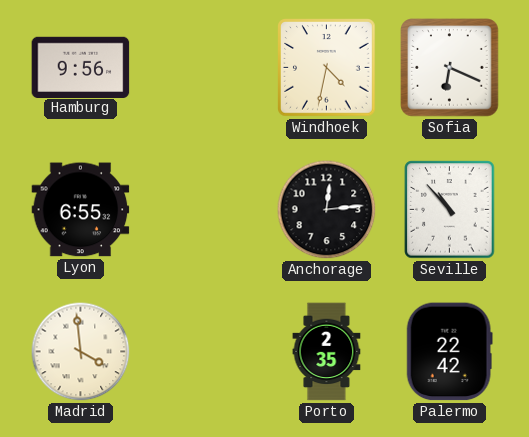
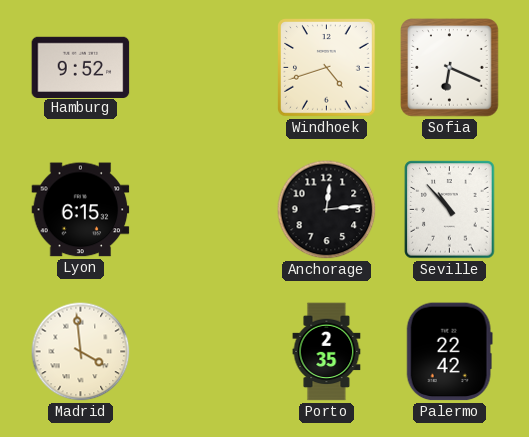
Hamburg: 9:56 -> 9:52 (81, 67)
Windhoek: 4:32 -> 4:42 (327, 68)
Lyon: 6:55 -> 6:15 (81, 210)
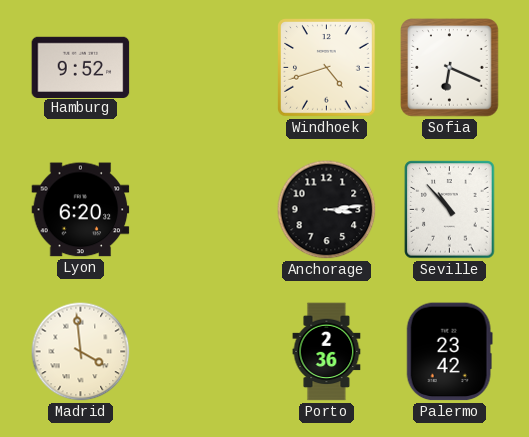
Lyon: 6:15 -> 6:20 (81, 210)
Anchorage: 12:14 -> 3:14 (327, 210)
Porto: 2:35 -> 2:36 (327, 352)
Palermo: 22:42 -> 23:42 (449, 352)
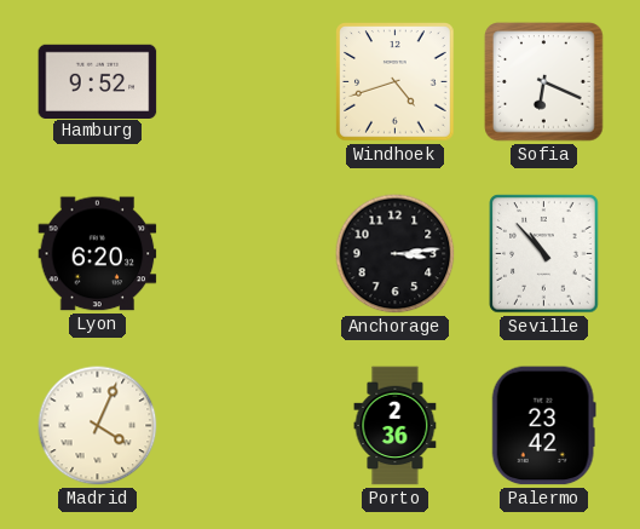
Madrid: 3:59 -> 4:04 (98, 426)
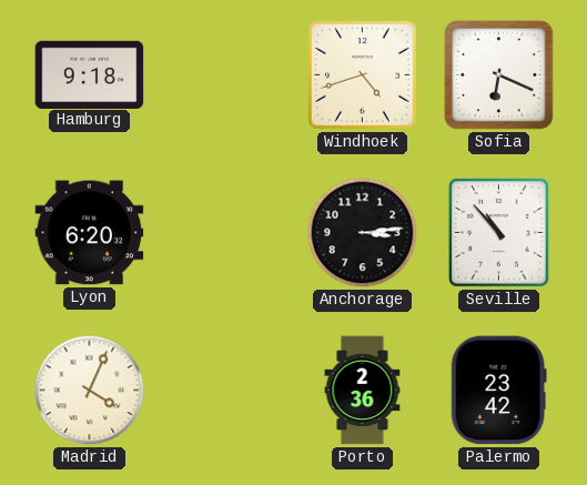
Hamburg: 9:52 -> 9:18 (90, 74)
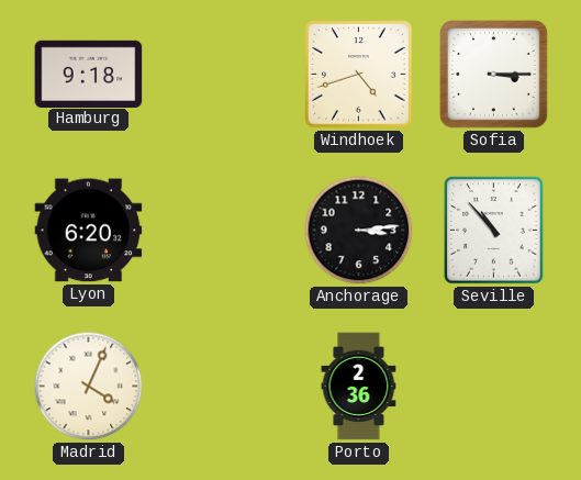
Sofia: 6:19 -> 3:15 (494, 75)
Palermo: 23:42 -> none (498, 391)
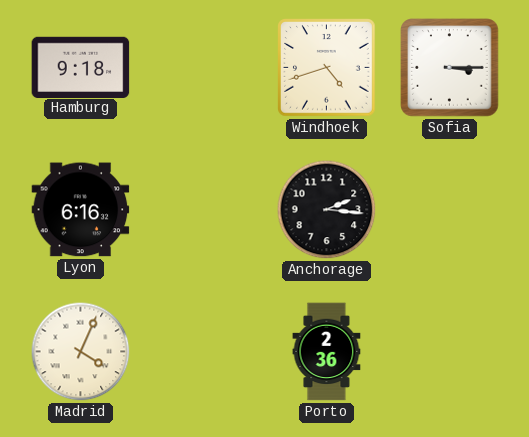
Lyon: 6:20 -> 6:16 (81, 210)
Anchorage: 3:14 -> 2:16 (327, 210)
Seville: 10:53 -> none (494, 231)
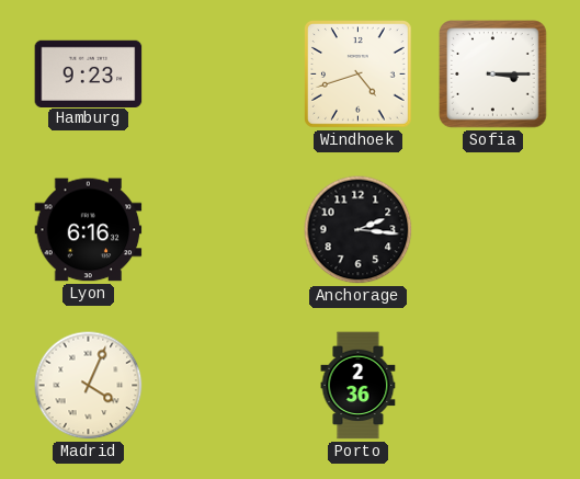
Hamburg: 9:18 -> 9:23 (89, 73)
